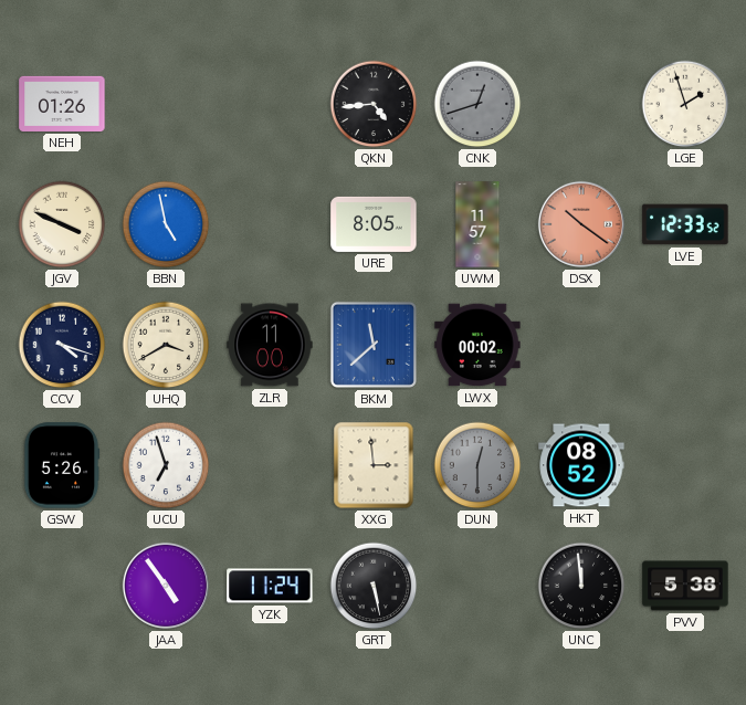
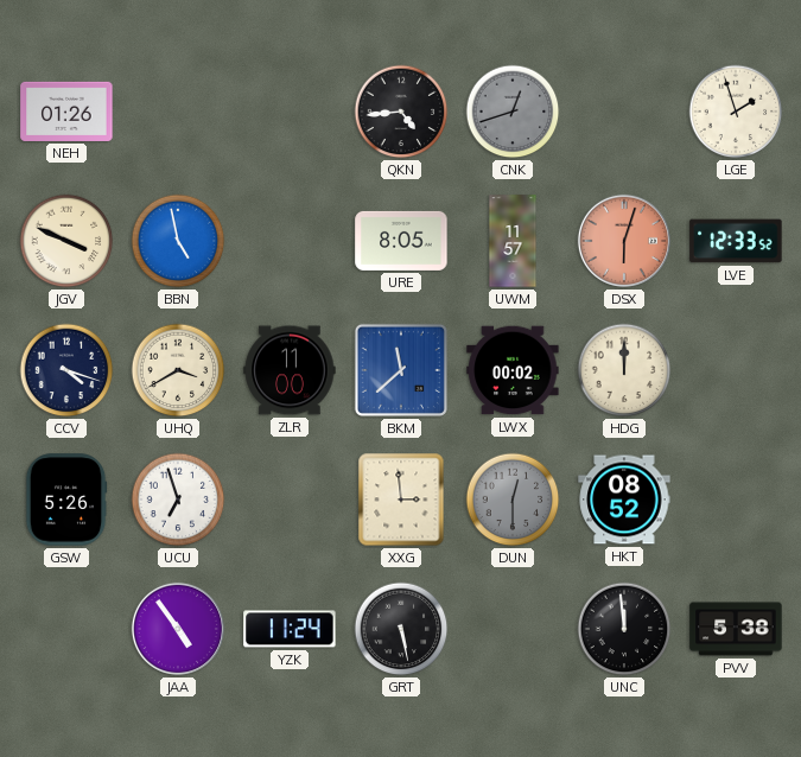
DSX: 10:21 -> 6:03 (624, 241)
HDG: none -> 12:00 (624, 370)
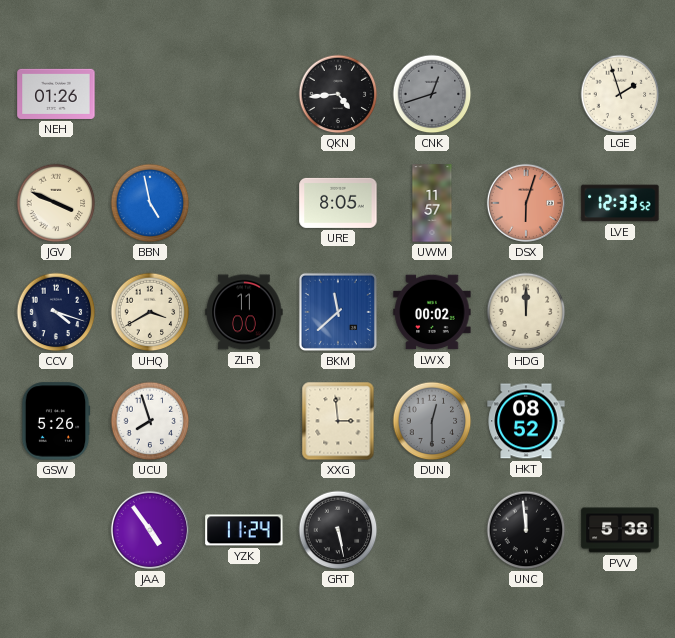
UCU: 6:57 -> 7:57 (150, 421)
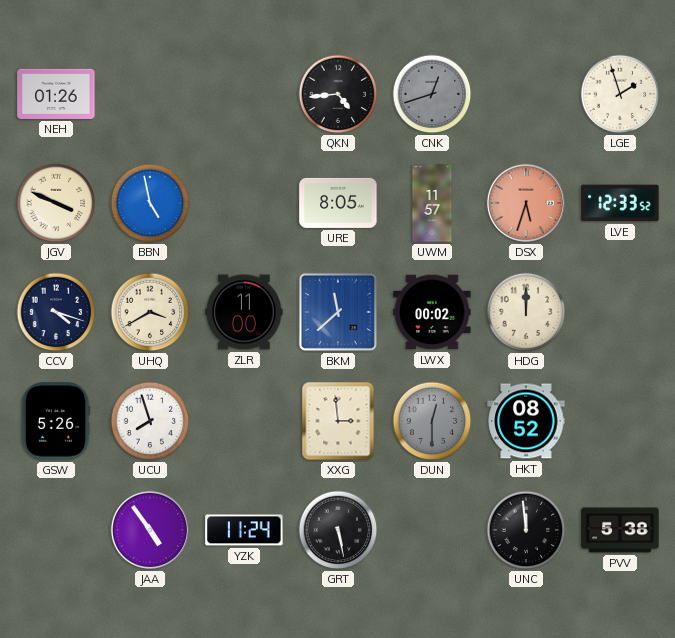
DSX: 6:03 -> 5:33 (526, 203)
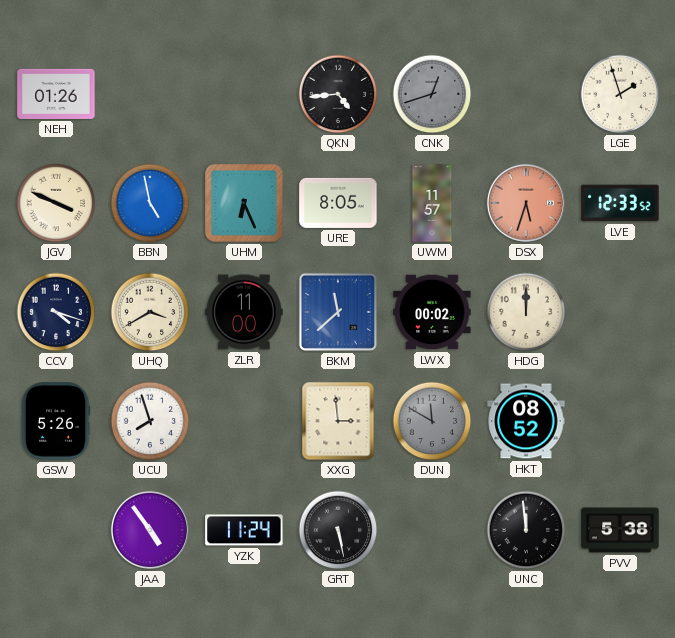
UHM: none -> 6:26 (245, 204)
DUN: 12:30 -> 11:50 (432, 421)
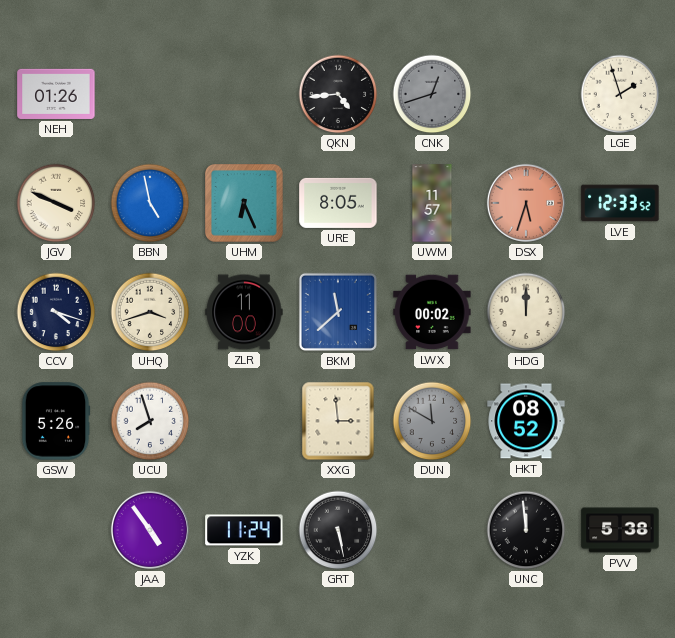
UHQ: 3:40 -> 3:42 (150, 312)
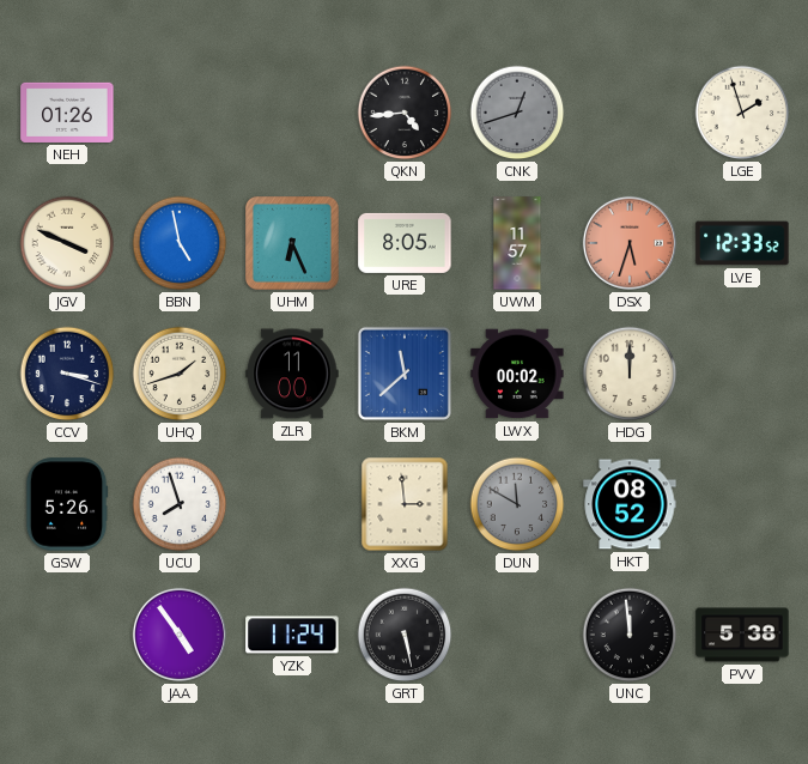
CCV: 4:18 -> 3:18 (67, 374)
UHQ: 3:42 -> 1:42 (180, 374)
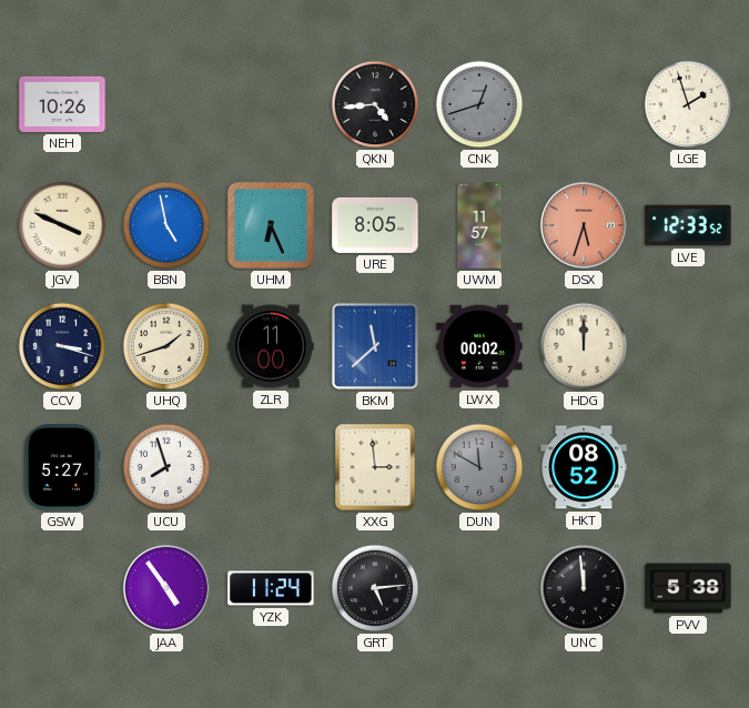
NEH: 01:26 -> 10:26 (62, 104)
GSW: 5:26 -> 5:27 (62, 467)
GRT: 5:28 -> 5:14 (375, 588)
